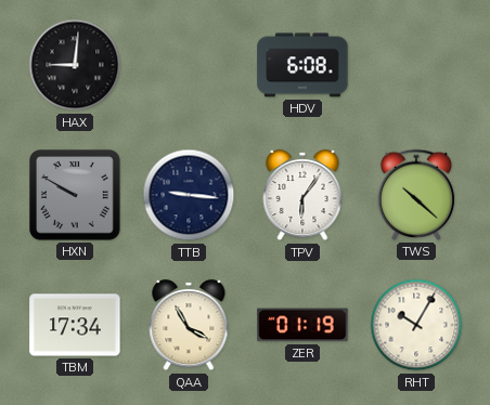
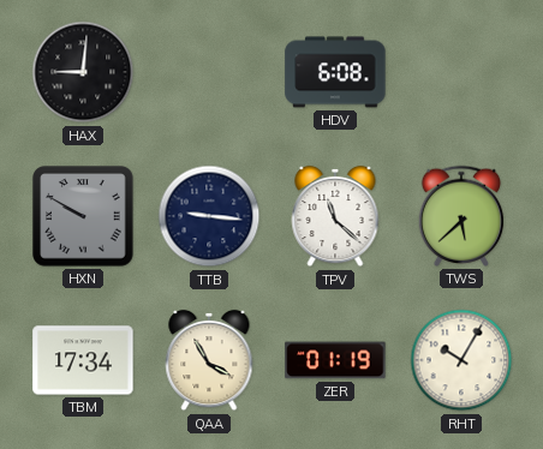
TPV: 6:06 -> 11:22 (335, 216)
TWS: 10:22 -> 5:38 (461, 216)
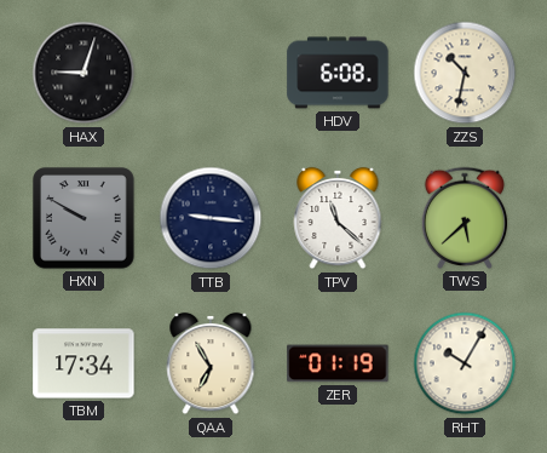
HAX: 9:01 -> 9:03 (84, 73)
ZZS: none -> 10:32 (465, 73)
QAA: 3:55 -> 6:55 (211, 363)
